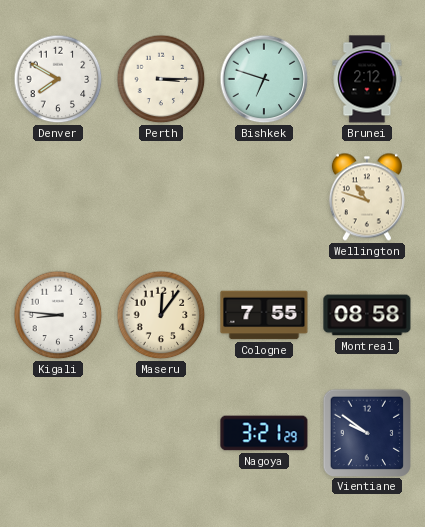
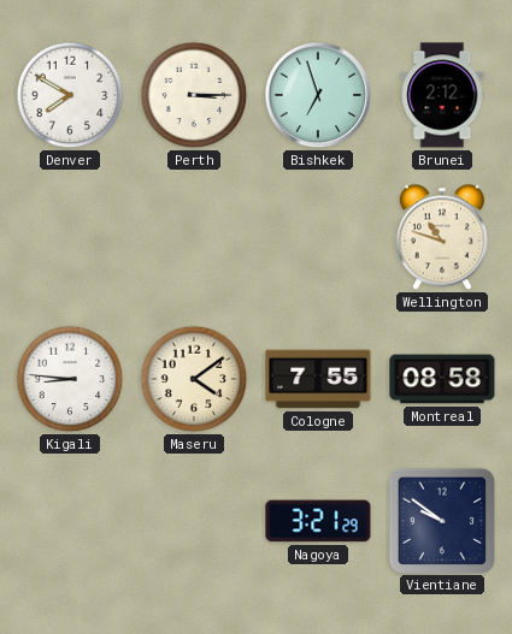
Bishkek: 6:48 -> 6:57 (318, 95)
Maseru: 12:06 -> 4:09 (194, 379)
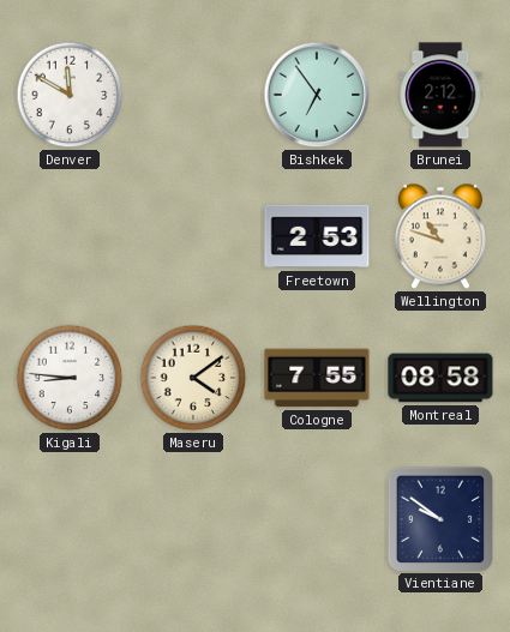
Denver: 7:50 -> 11:50 (70, 95)
Perth: 3:15 -> none (194, 95)
Bishkek: 6:57 -> 6:54 (317, 95)
Freetown: none -> 2:53 (317, 236)
Nagoya: 3:21 -> none (318, 521)
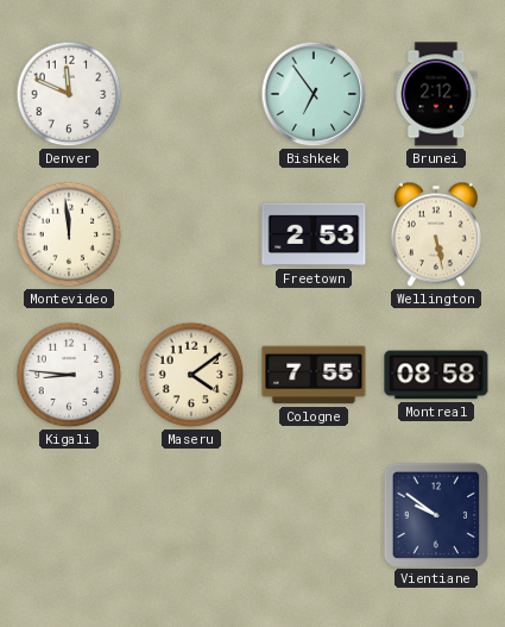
Denver: 11:50 -> 11:49 (69, 94)
Montevideo: none -> 11:59 (69, 234)
Wellington: 10:48 -> 5:28 (436, 234)
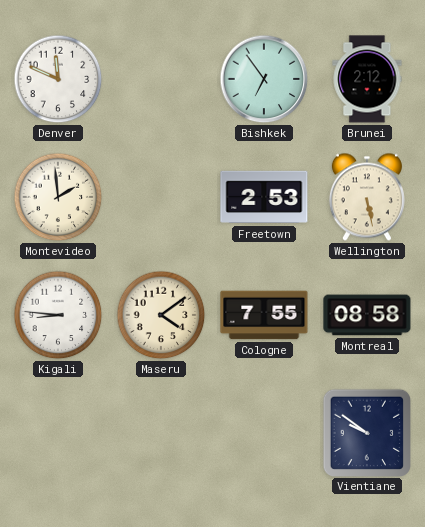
Montevideo: 11:59 -> 1:59 (58, 197)
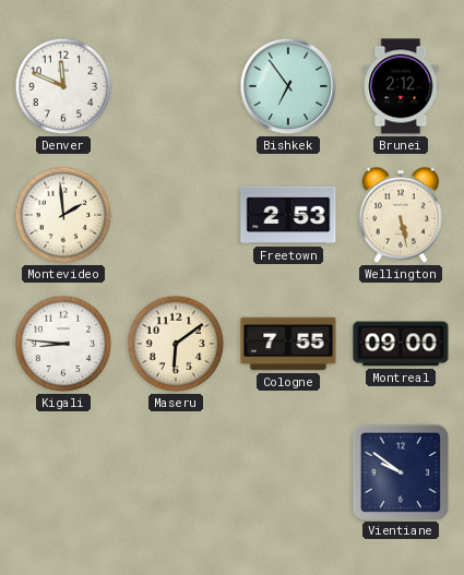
Maseru: 4:09 -> 6:09 (176, 344)
Montreal: 08:58 -> 09:00 (401, 344)
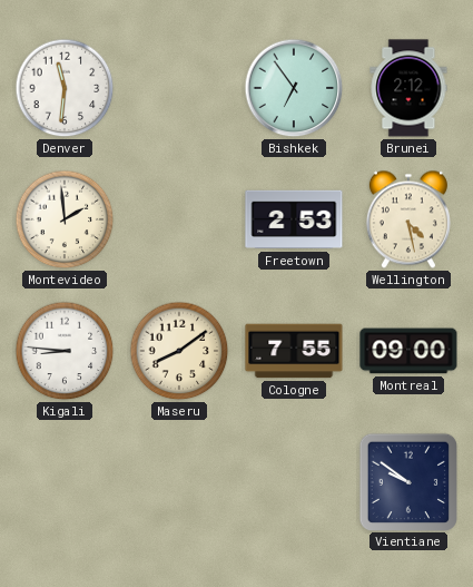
Denver: 11:49 -> 11:31 (65, 88)
Wellington: 5:28 -> 4:28 (408, 219)
Maseru: 6:09 -> 8:09 (179, 351)
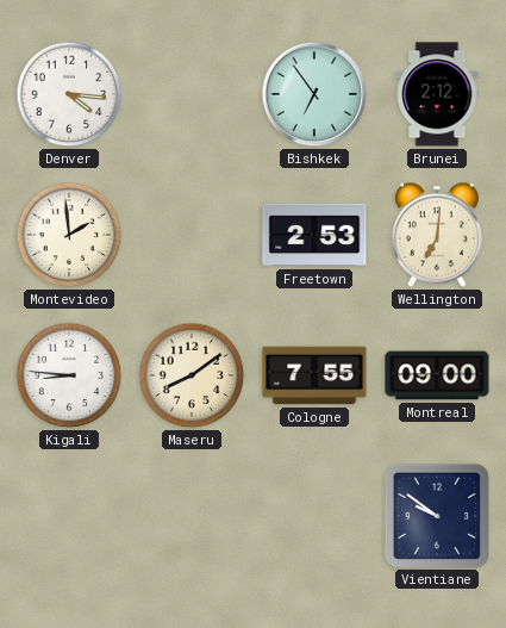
Denver: 11:31 -> 4:16 (69, 94)
Wellington: 4:28 -> 7:01 (437, 235)
